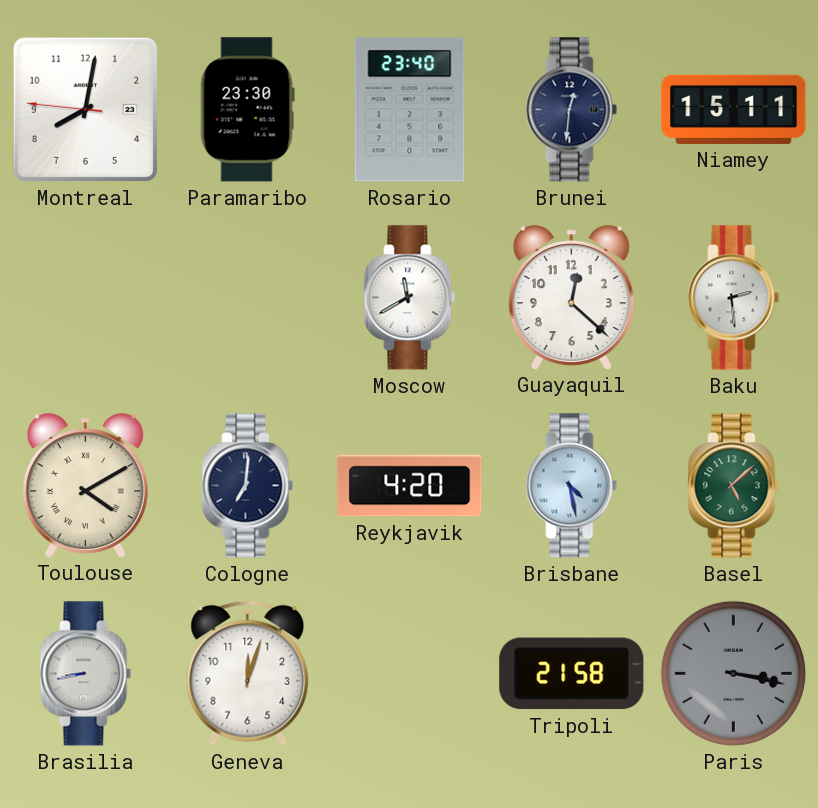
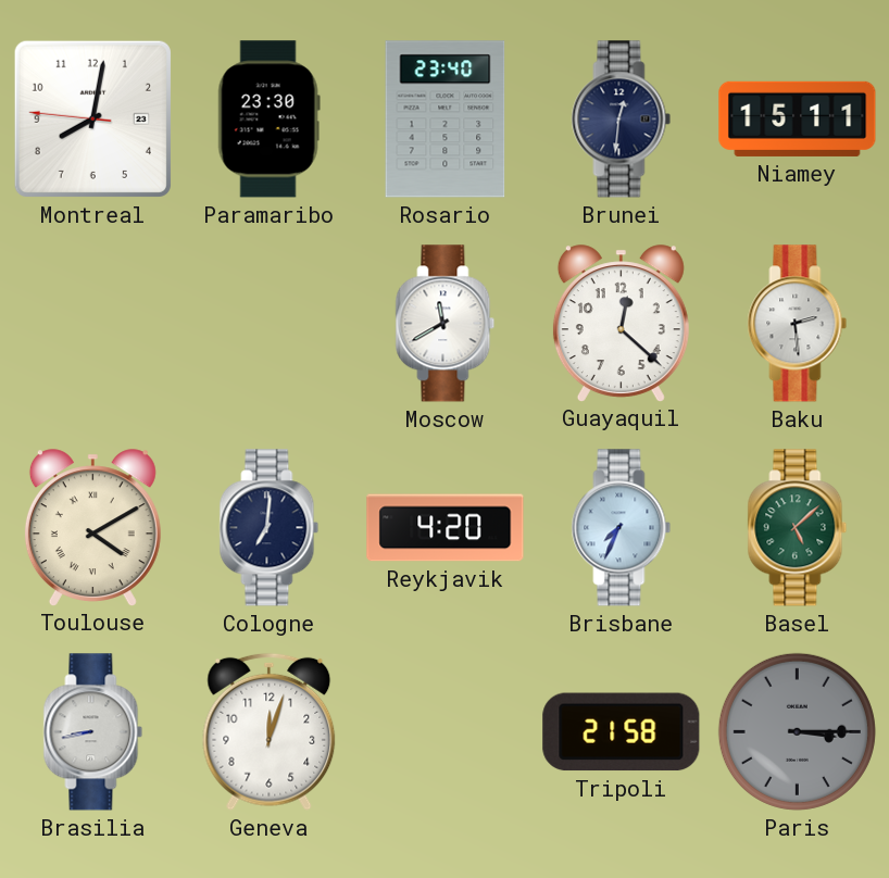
Brisbane: 4:28 -> 7:34 (622, 528)
Paris: 3:17 -> 3:15 (797, 731)
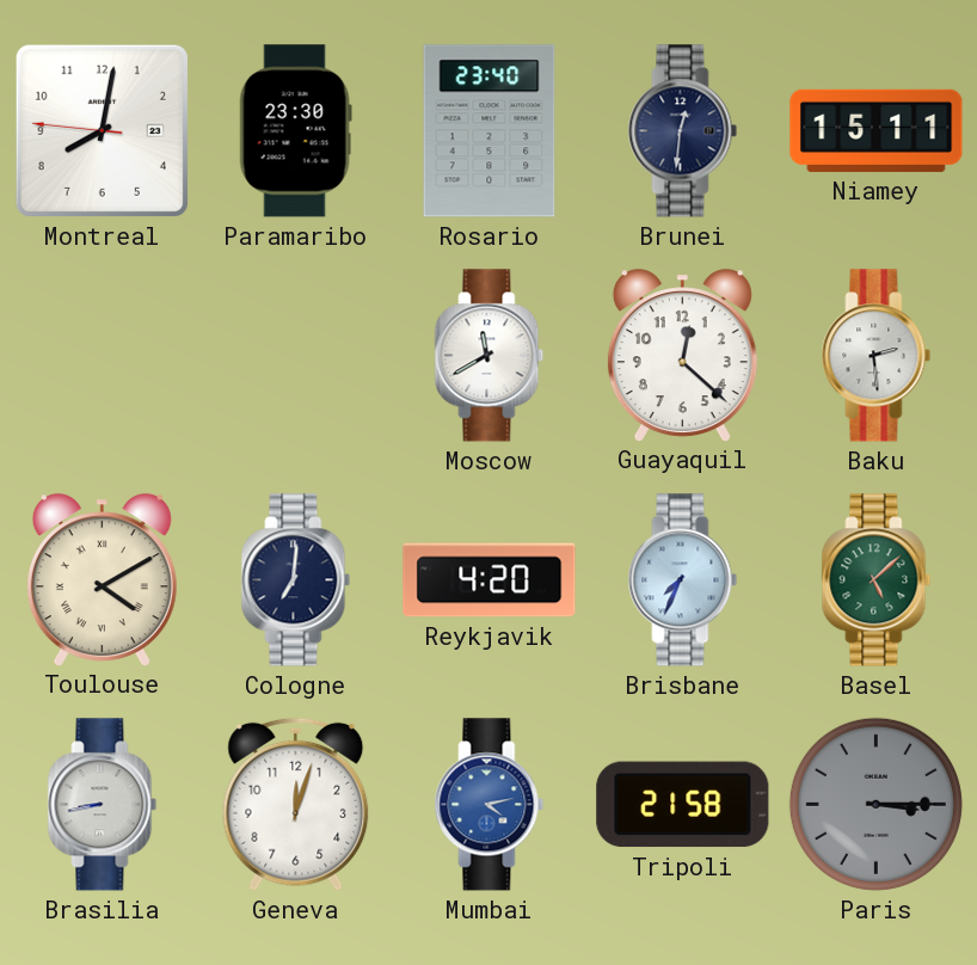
Mumbai: none -> 4:13 (490, 805)
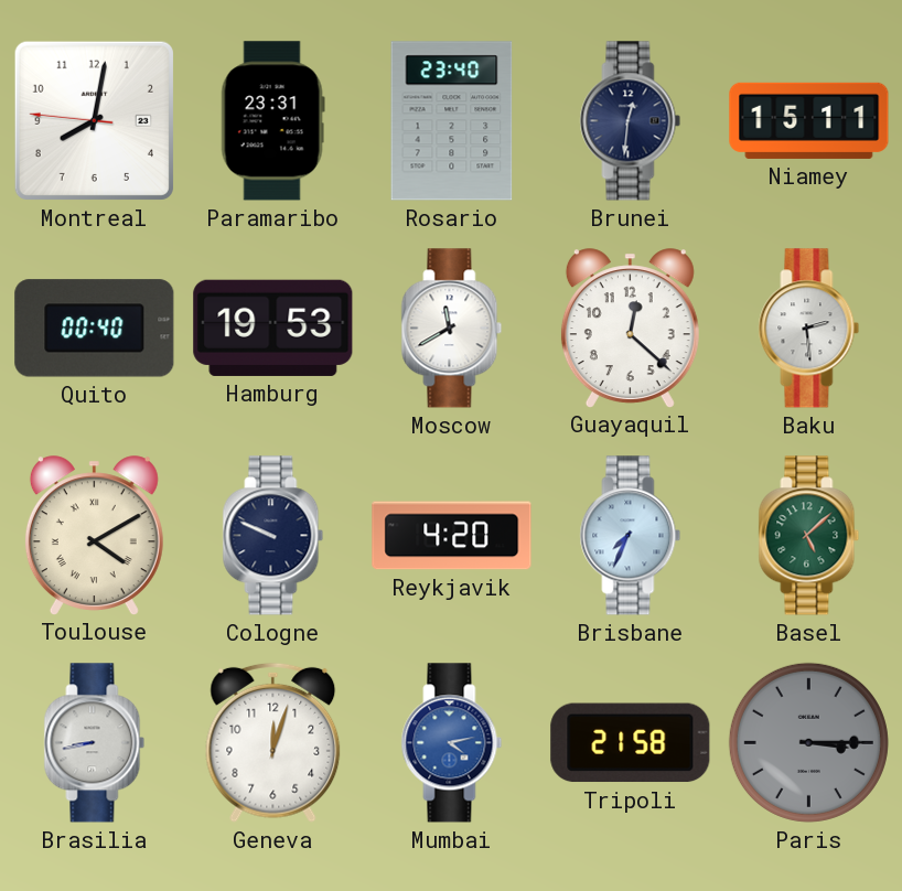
Paramaribo: 23:30 -> 23:31 (272, 121)
Quito: none -> 00:40 (95, 329)
Hamburg: none -> 19:53 (273, 328)
Cologne: 7:01 -> 9:49 (273, 536)
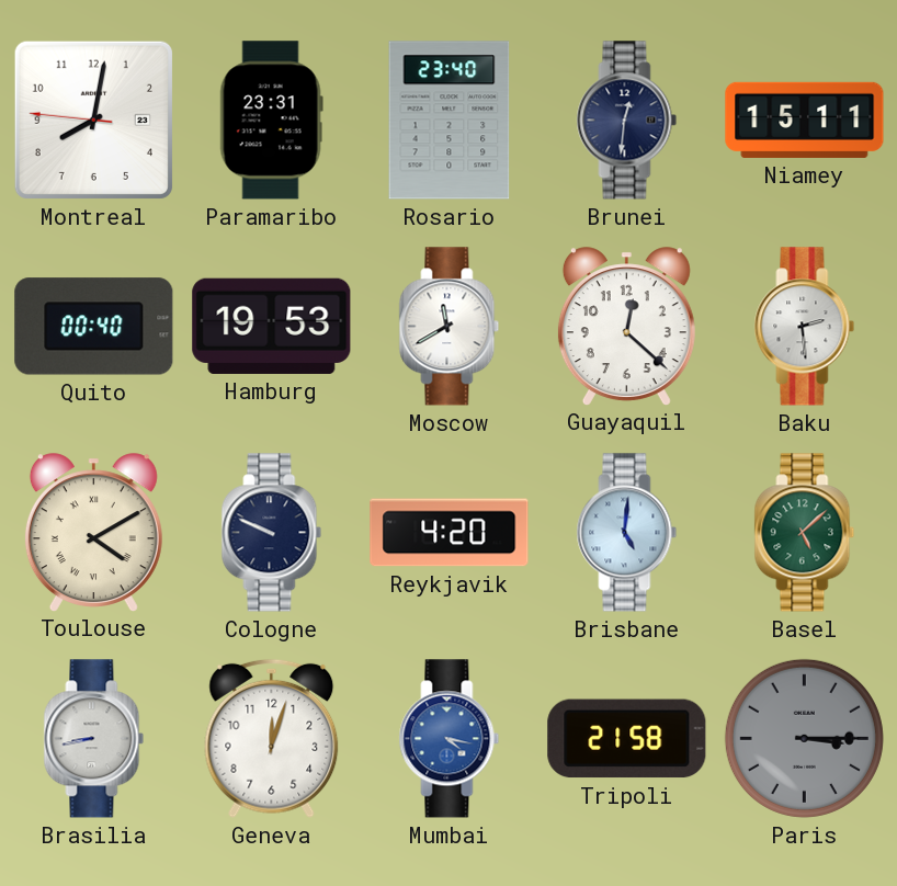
Brisbane: 7:34 -> 5:01 (627, 533)
Mumbai: 4:13 -> 4:17 (450, 739)
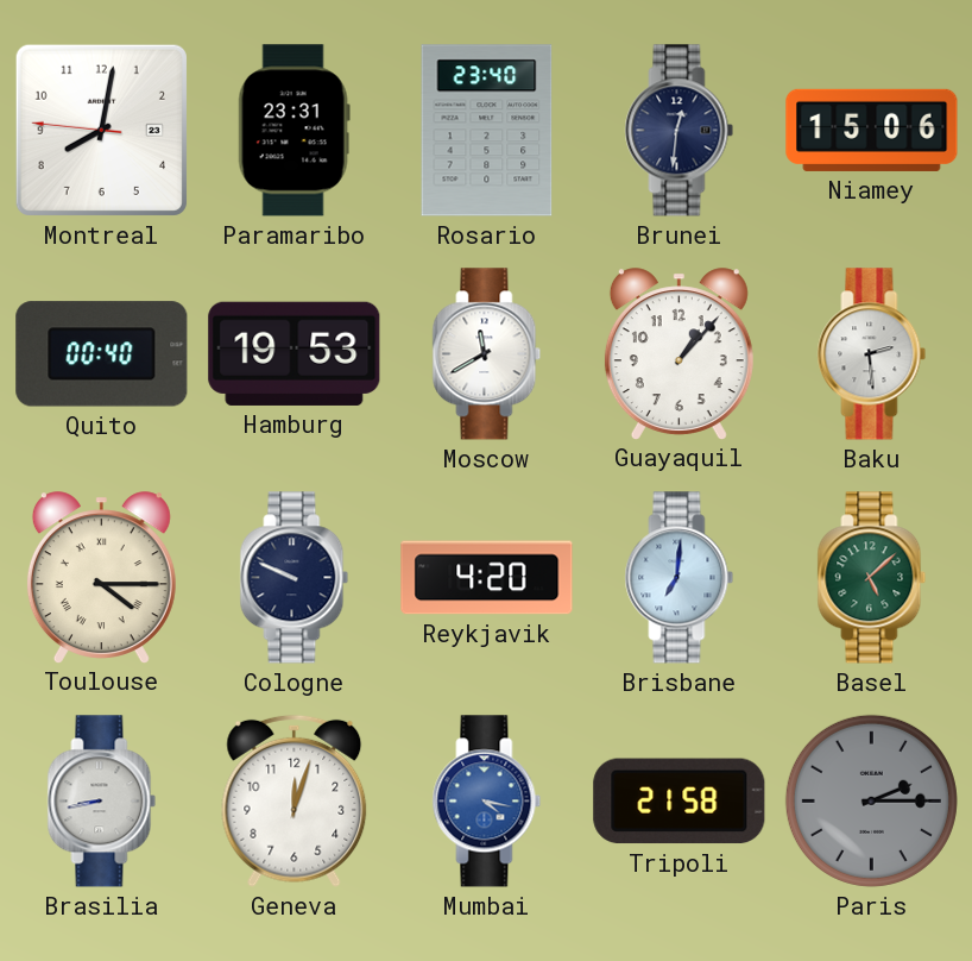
Niamey: 15:11 -> 15:06 (872, 130)
Guayaquil: 12:22 -> 1:07 (678, 353)
Toulouse: 4:10 -> 4:15 (101, 577)
Brisbane: 5:01 -> 7:01 (680, 578)
Paris: 3:15 -> 2:15 (871, 800)
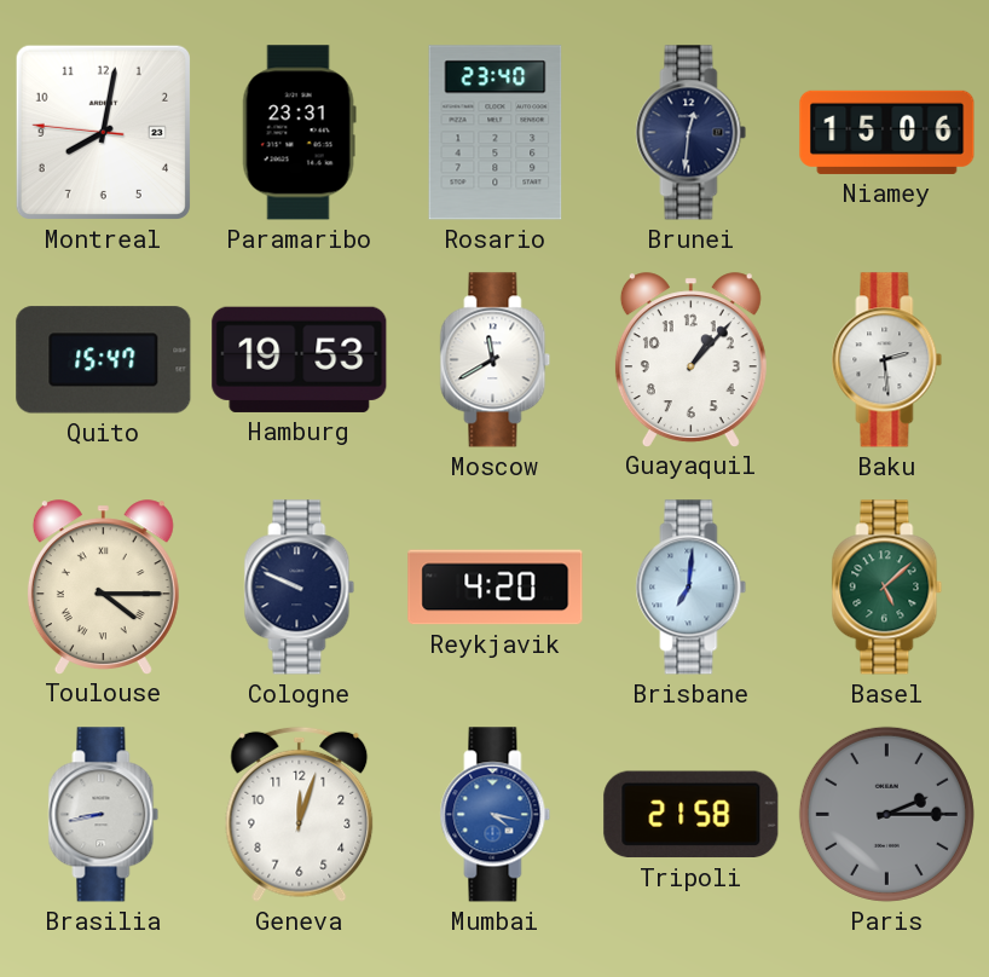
Quito: 00:40 -> 15:47 (104, 360)
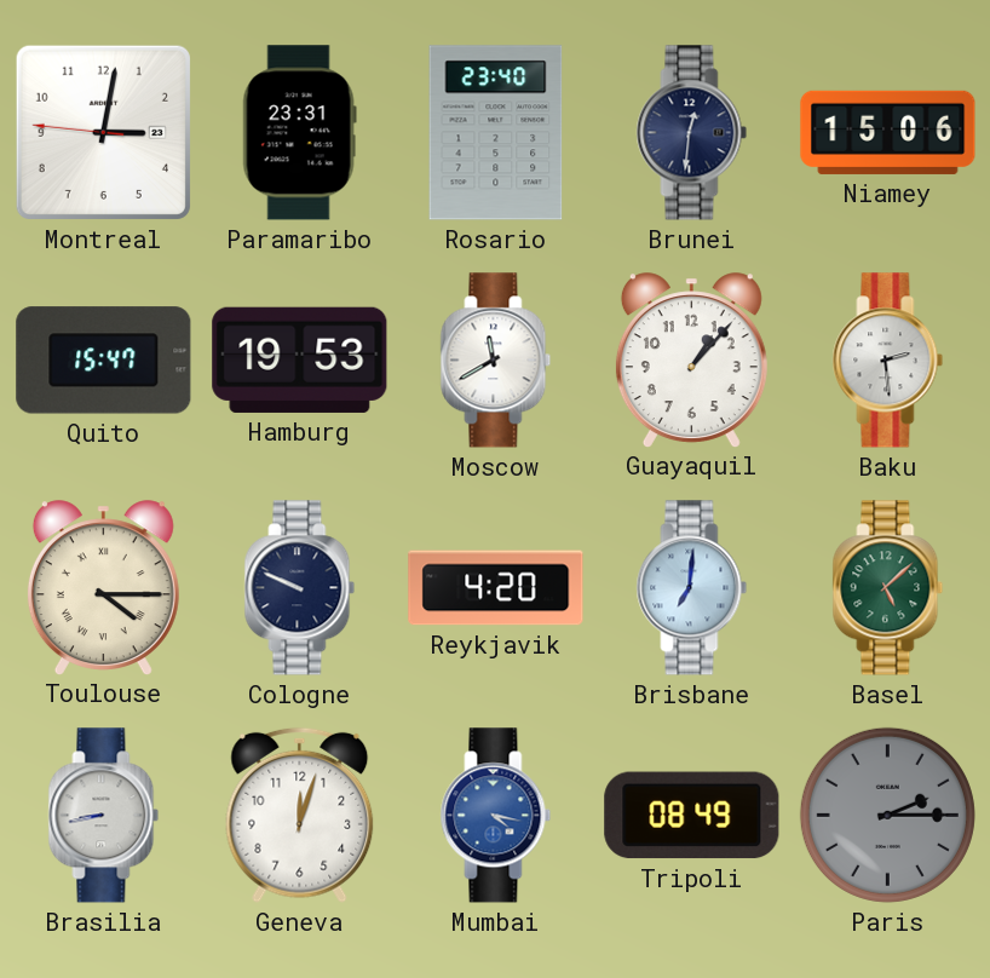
Montreal: 8:01 -> 3:01 (103, 132)
Tripoli: 21:58 -> 08:49 (692, 816)
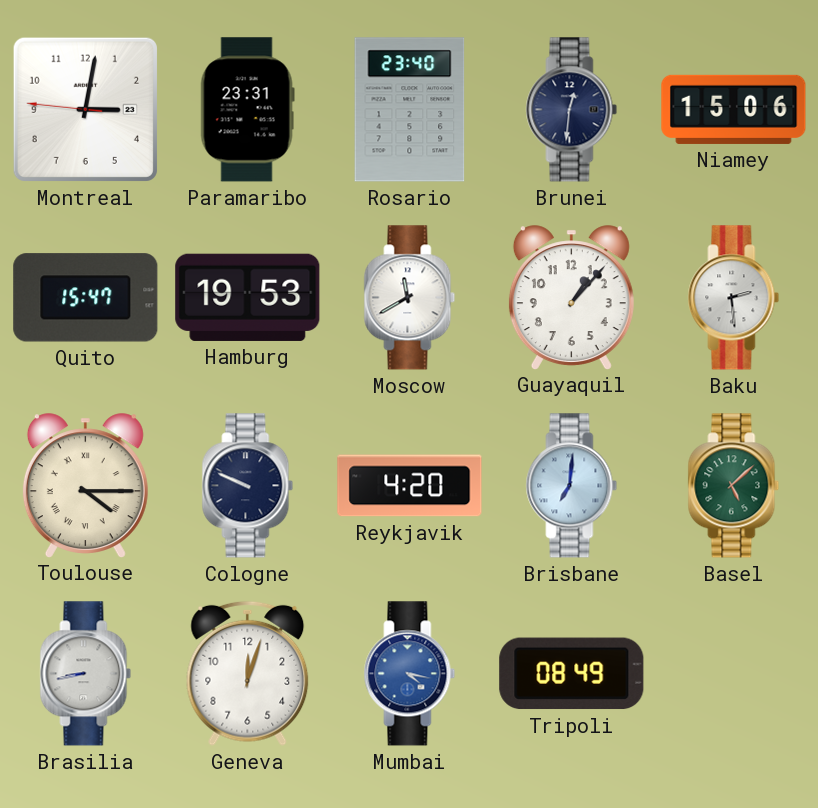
Paris: 2:15 -> none (887, 815)
